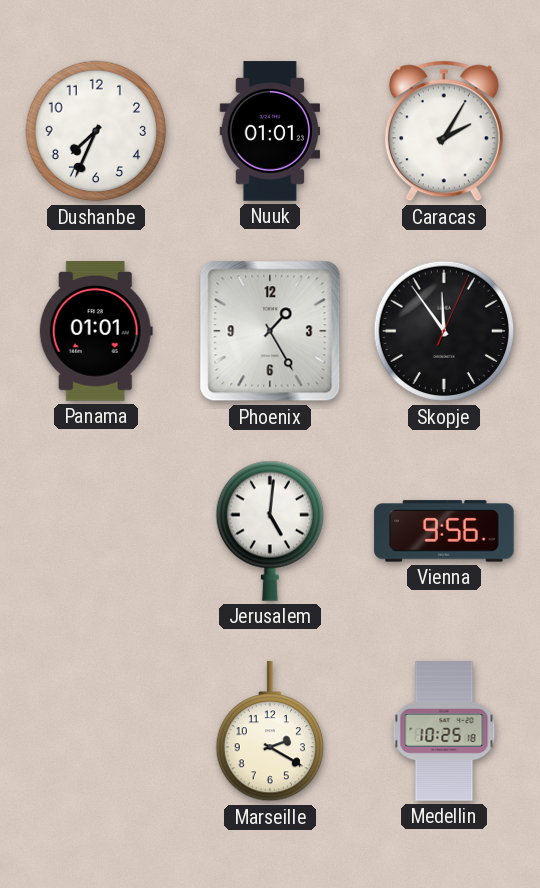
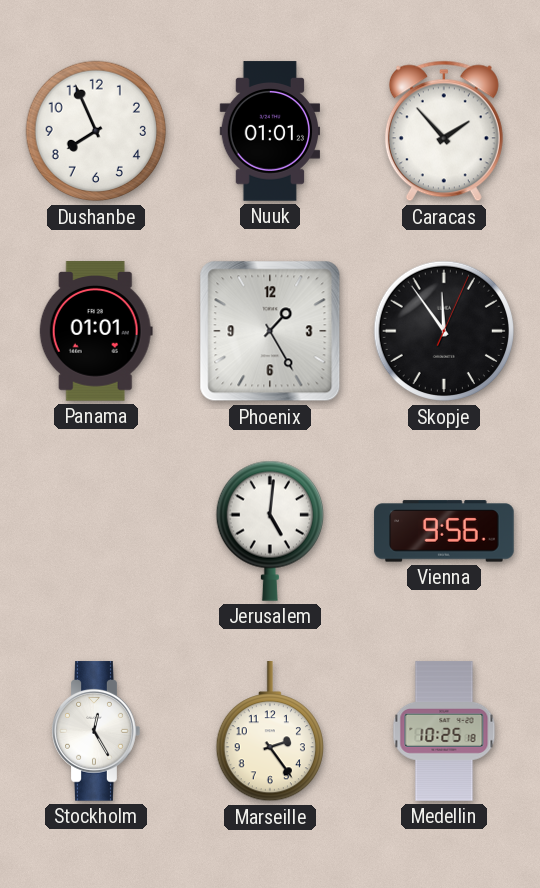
Dushanbe: 7:34 -> 7:56 (96, 131)
Caracas: 2:05 -> 1:53 (444, 131)
Stockholm: none -> 12:25 (96, 731)
Marseille: 2:20 -> 2:24 (270, 732)
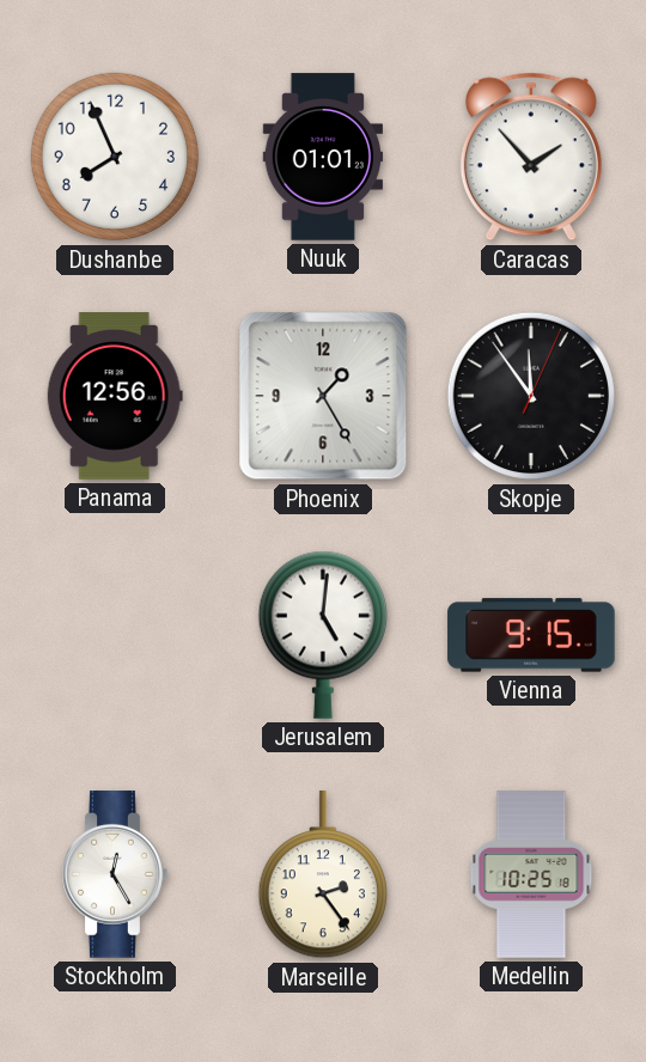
Panama: 01:01 -> 12:56 (115, 396)
Vienna: 9:56 -> 9:15 (531, 635)
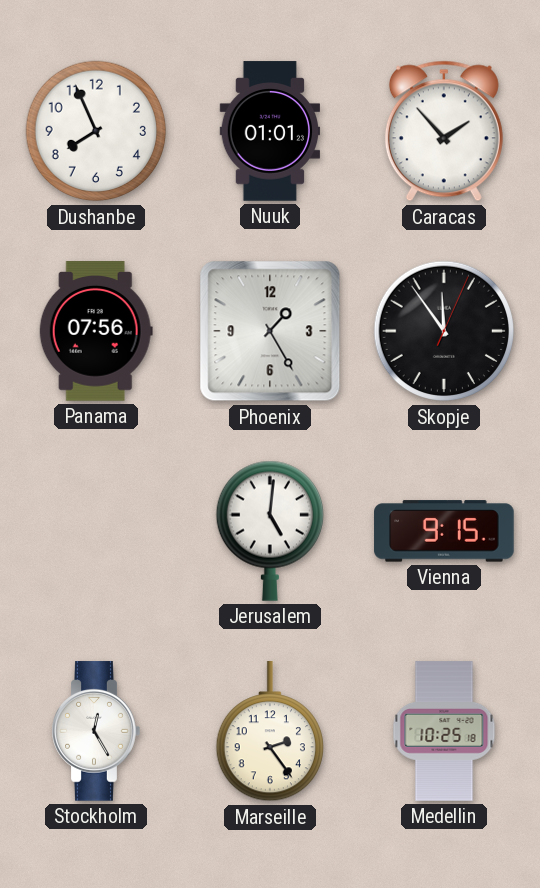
Panama: 12:56 -> 07:56 (96, 331)
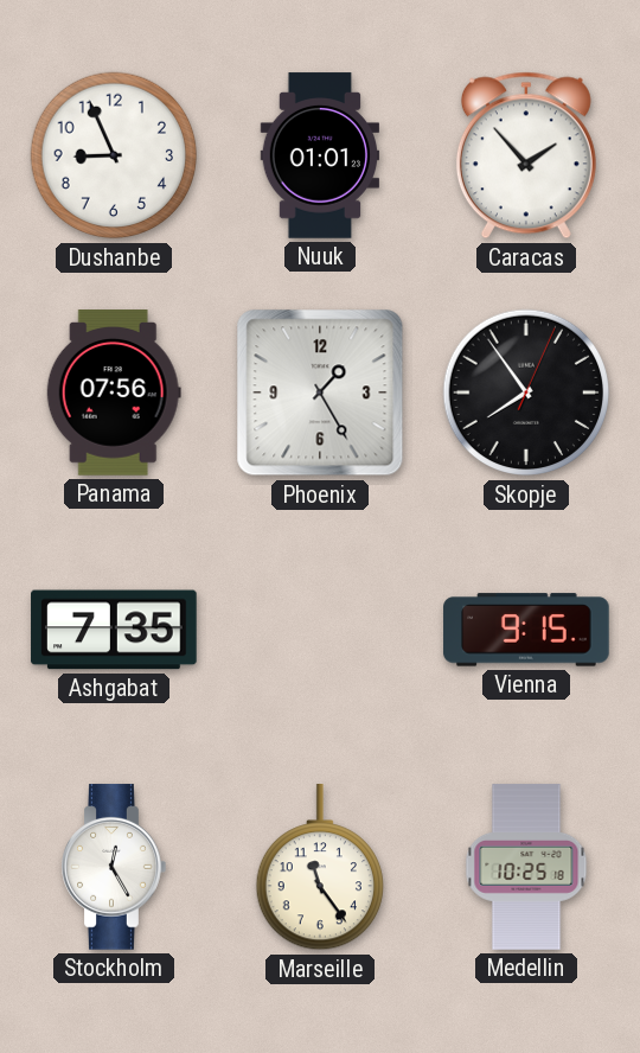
Dushanbe: 7:56 -> 8:56 (114, 155)
Skopje: 11:54 -> 7:54 (526, 393)
Ashgabat: none -> 7:35 (114, 630)
Jerusalem: 5:01 -> none (270, 531)
Marseille: 2:24 -> 11:24 (320, 868)
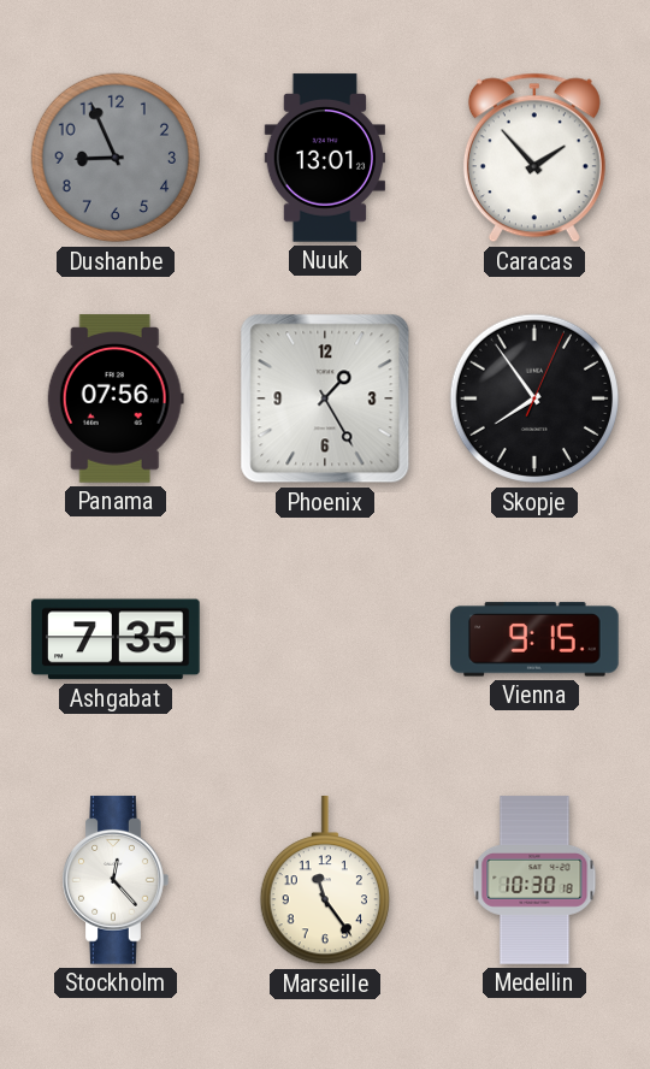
Dushanbe dial: white -> grey (116, 158)
Nuuk: 01:01 -> 13:01 (324, 158)
Stockholm: 12:25 -> 12:23 (116, 880)
Medellin: 10:25 -> 10:30 (534, 880)
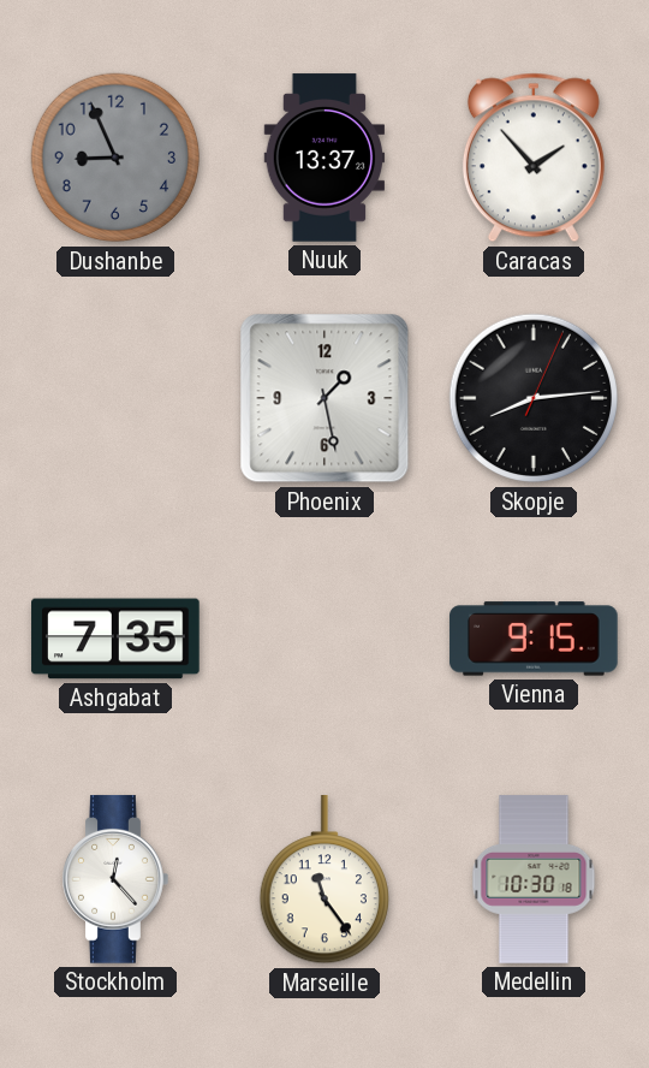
Nuuk: 13:01 -> 13:37 (323, 158)
Panama: 07:56 -> none (116, 398)
Phoenix: 1:25 -> 1:28 (324, 398)
Skopje: 7:54 -> 8:14 (534, 398)
